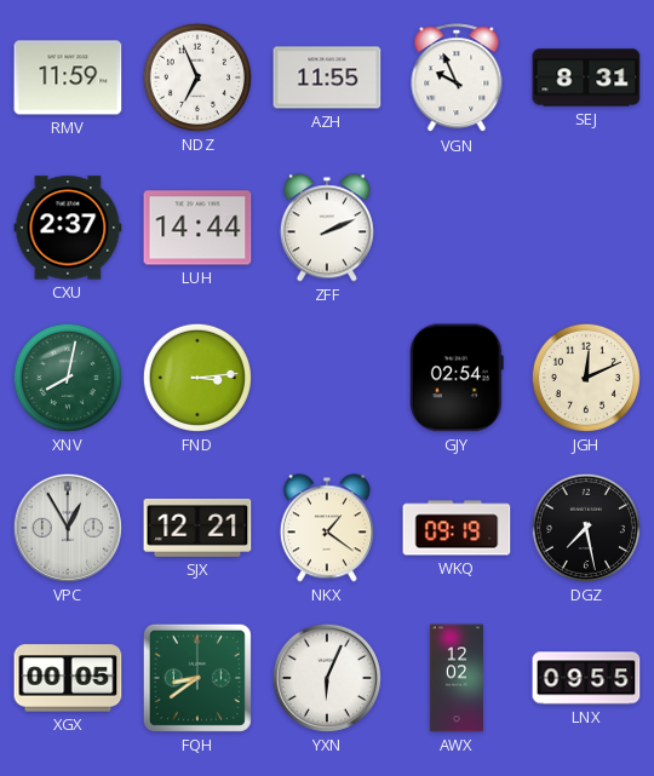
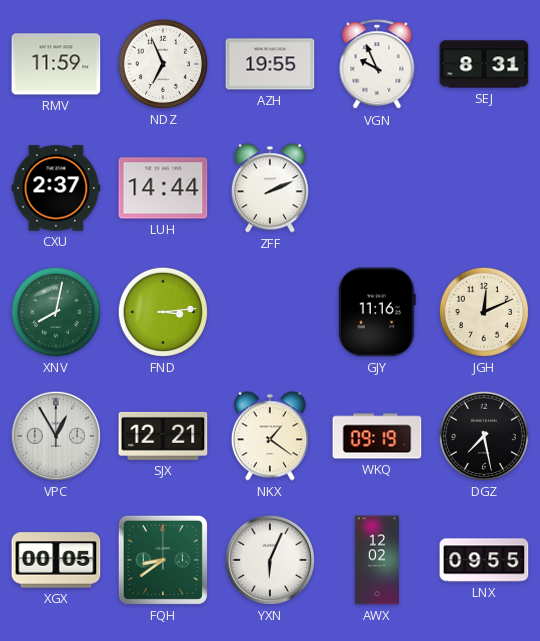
AZH: 11:55 -> 19:55 (270, 64)
GJY: 02:54 -> 11:16 (377, 312)
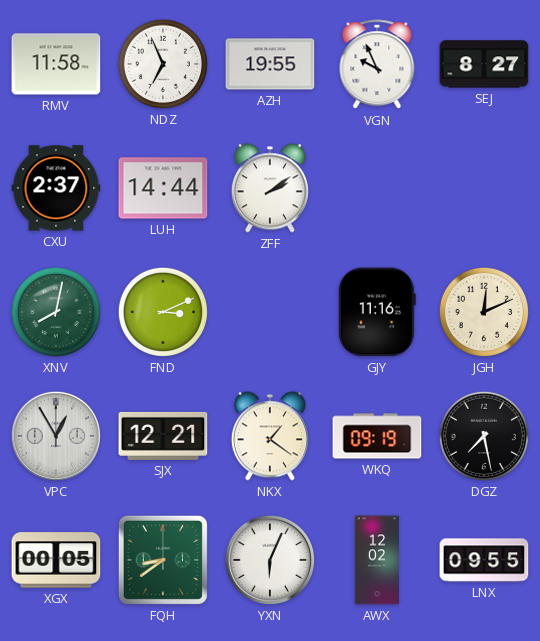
RMV: 11:59 -> 11:58 (56, 64)
SEJ: 8:31 -> 8:27 (484, 64)
ZFF: 2:11 -> 2:09 (270, 188)
FND: 3:14 -> 3:11 (163, 312)
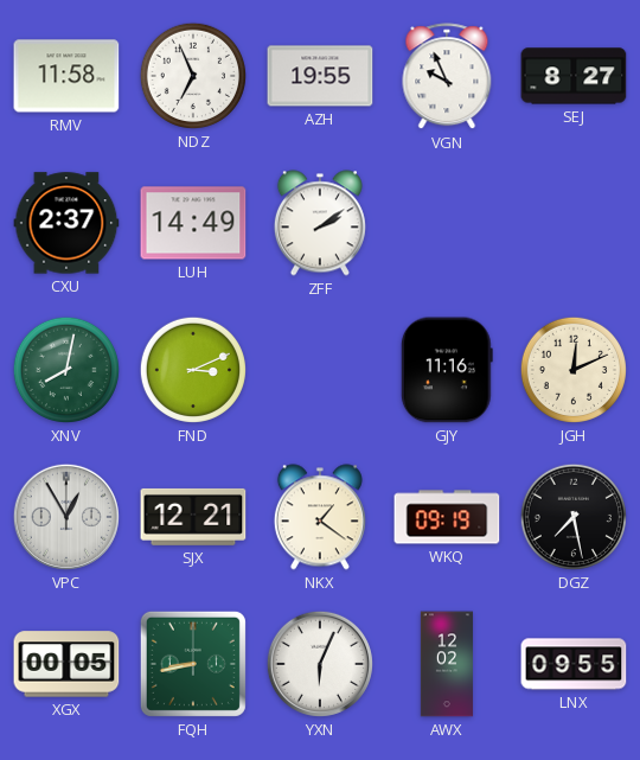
LUH: 14:44 -> 14:49 (193, 223)
FQH: 8:39 -> 8:43 (193, 664)
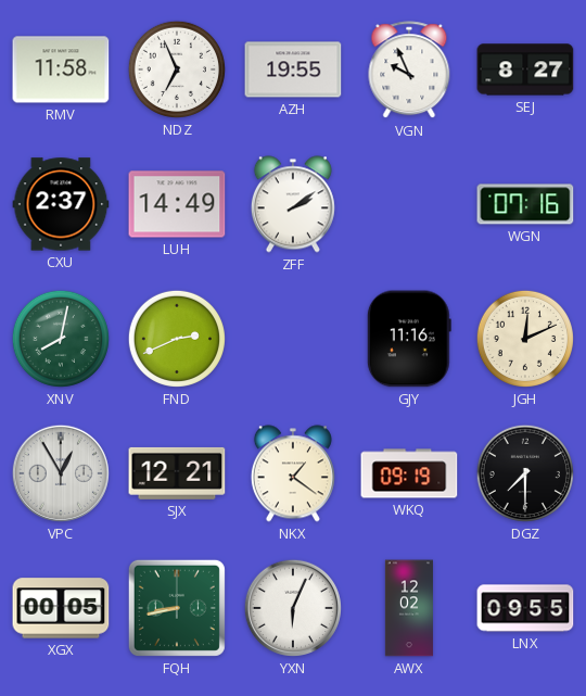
WGN: none -> 07:16 (525, 204)
FND: 3:11 -> 2:41 (177, 339)
DGZ: 7:28 -> 7:30 (525, 473)
